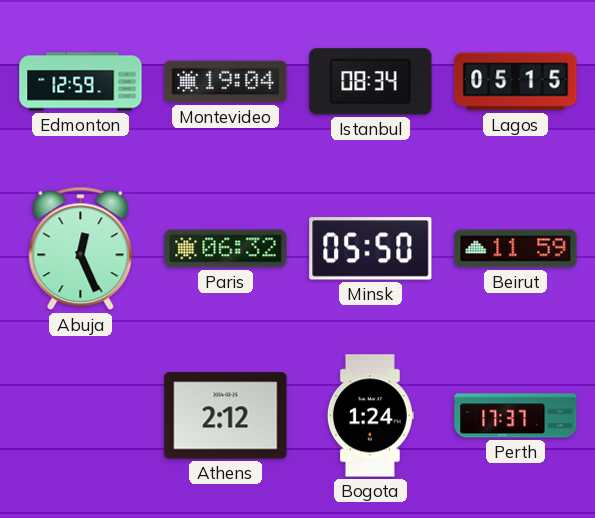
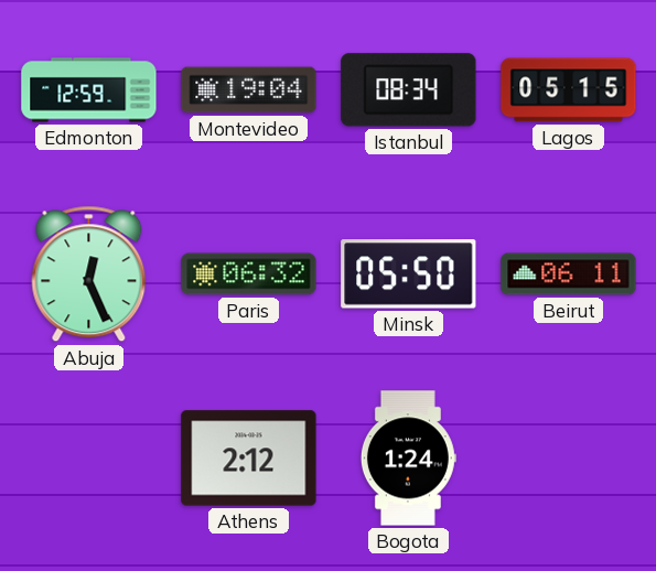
Beirut: 11:59 -> 06:11 (569, 274)
Perth: 17:37 -> none (516, 416)
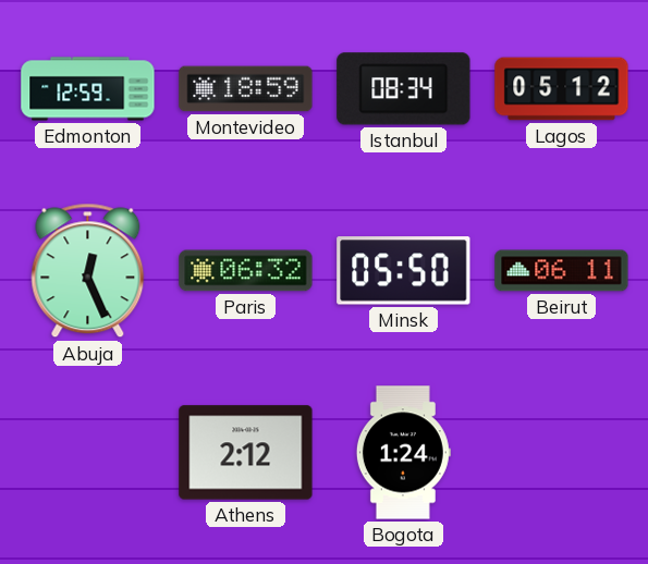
Montevideo: 19:04 -> 18:59 (246, 89)
Lagos: 05:15 -> 05:12 (562, 89)
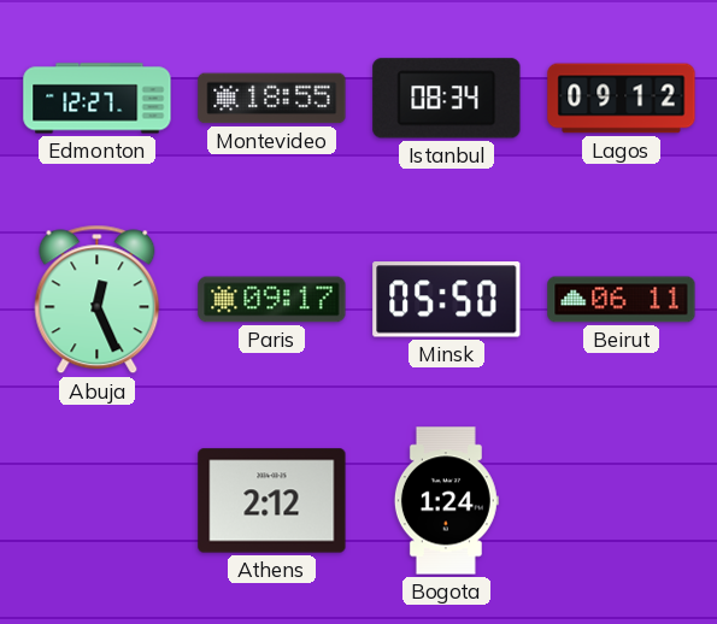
Edmonton: 12:59 -> 12:27 (98, 99)
Montevideo: 18:59 -> 18:55 (272, 99)
Lagos: 05:12 -> 09:12 (622, 99)
Paris: 06:32 -> 09:17 (272, 300)
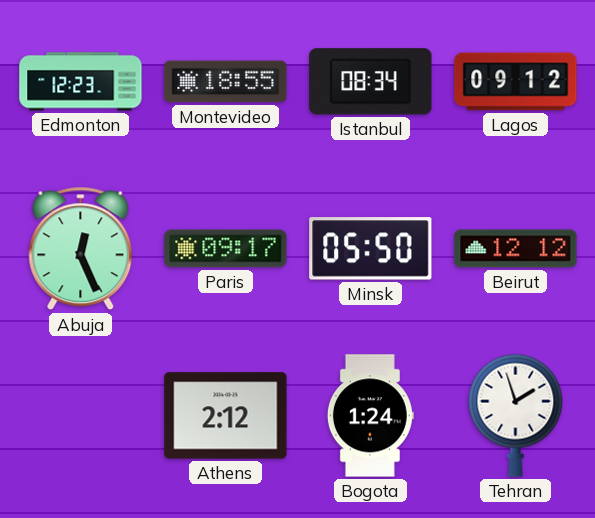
Edmonton: 12:27 -> 12:23 (81, 82)
Beirut: 06:11 -> 12:12 (516, 249)
Tehran: none -> 1:57 (516, 415)
